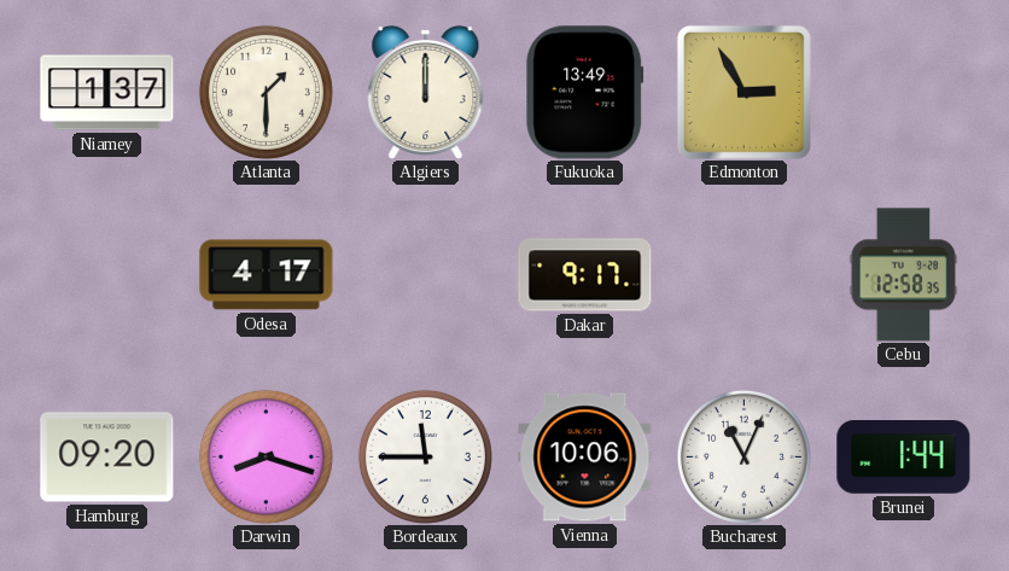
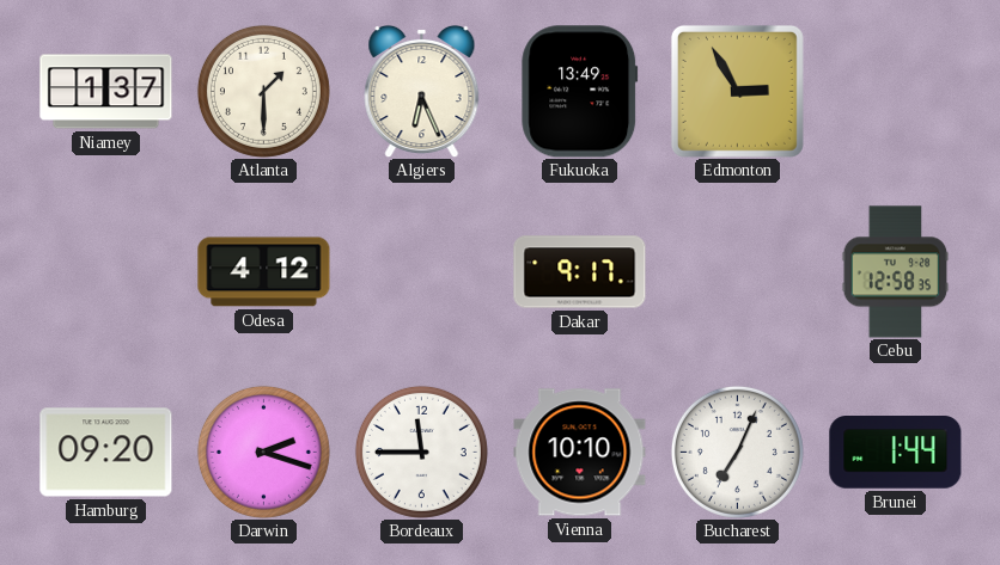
Algiers: 12:00 -> 6:26 (422, 91)
Odesa: 4:17 -> 4:12 (264, 272)
Darwin: 8:18 -> 2:18 (263, 452)
Vienna: 10:06 -> 10:10 (580, 453)
Bucharest: 11:04 -> 7:04 (737, 452)
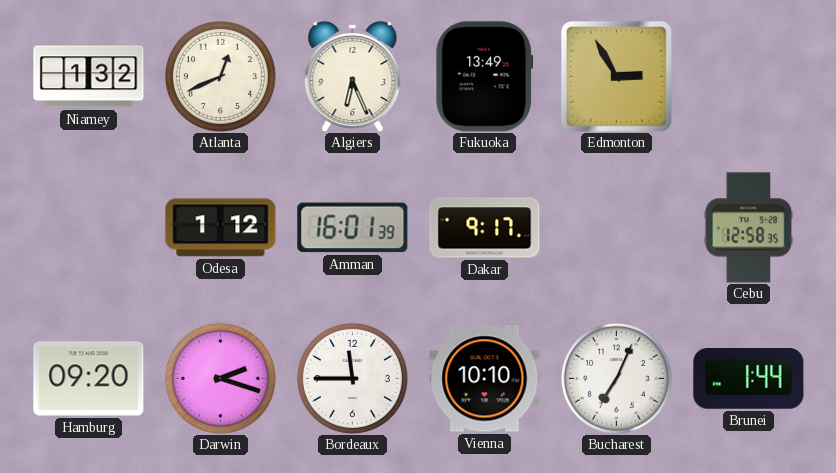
Niamey: 1:37 -> 1:32 (89, 77)
Atlanta: 1:30 -> 12:41 (220, 76)
Odesa: 4:12 -> 1:12 (221, 228)
Amman: none -> 16:01 (353, 228)
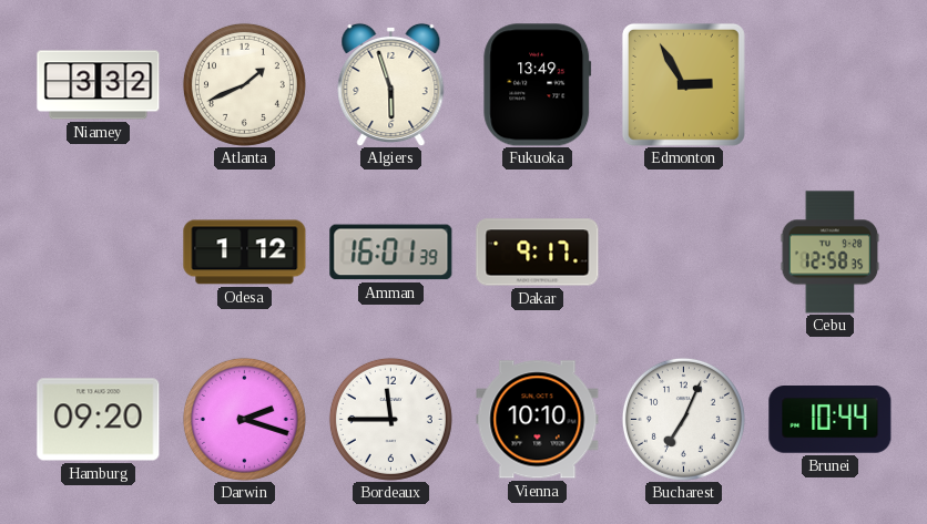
Niamey: 1:32 -> 3:32 (99, 85)
Atlanta: 12:41 -> 1:41 (244, 84)
Algiers: 6:26 -> 5:57 (391, 84)
Brunei: 1:44 -> 10:44 (831, 420)
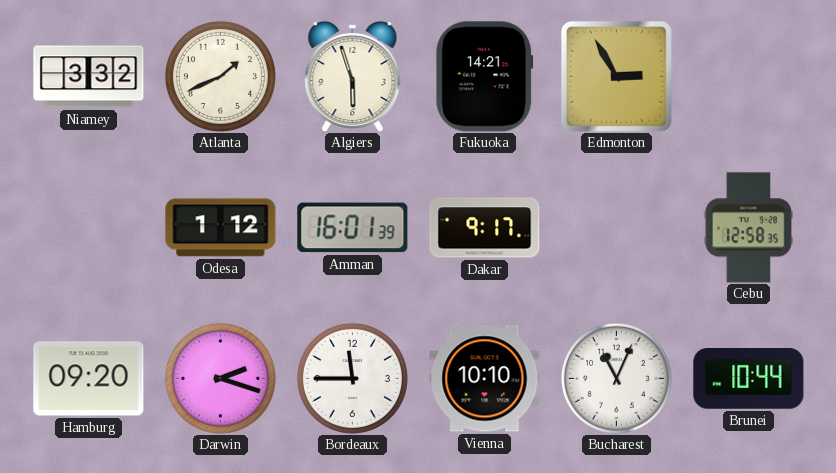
Fukuoka: 13:49 -> 14:21 (485, 77)
Bucharest: 7:04 -> 11:04 (616, 378)
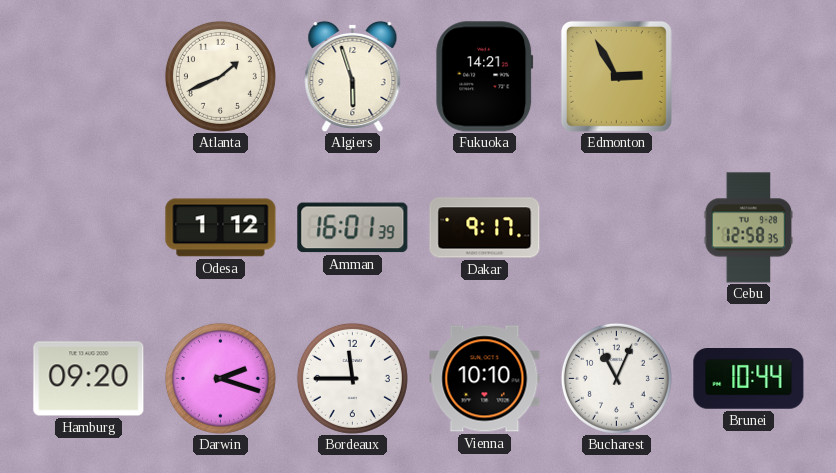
Niamey: 3:32 -> none (89, 77)
